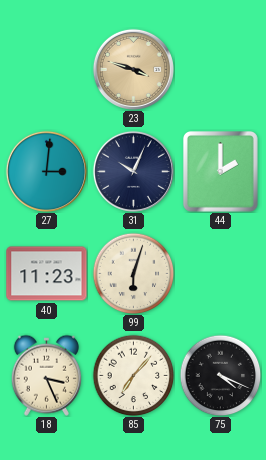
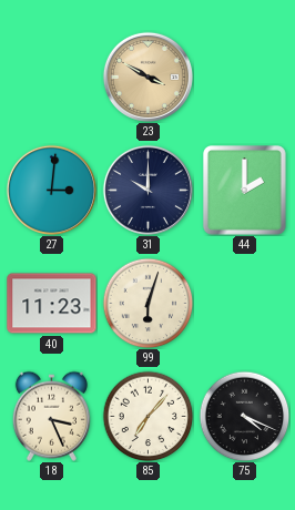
23: 3:48 -> 3:50 (147, 76)
31: 10:04 -> 10:00 (147, 190)
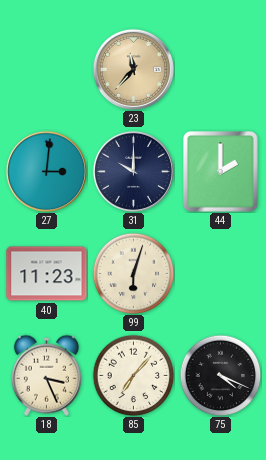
23: 3:50 -> 11:37 (133, 69)
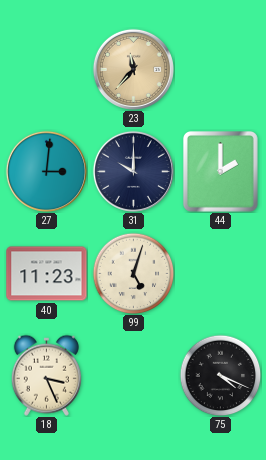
99: 6:03 -> 5:03 (133, 273)
85: 7:07 -> none (133, 375)
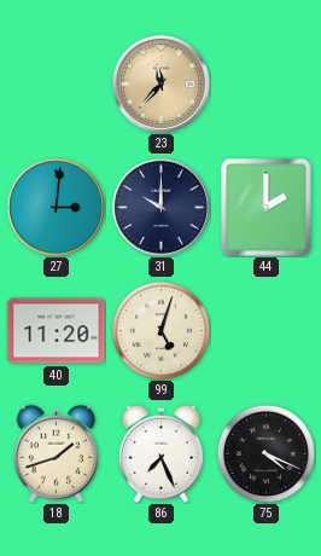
40: 11:23 -> 11:20 (57, 331)
18: 3:26 -> 1:42 (56, 453)
86: none -> 7:26 (160, 453)
